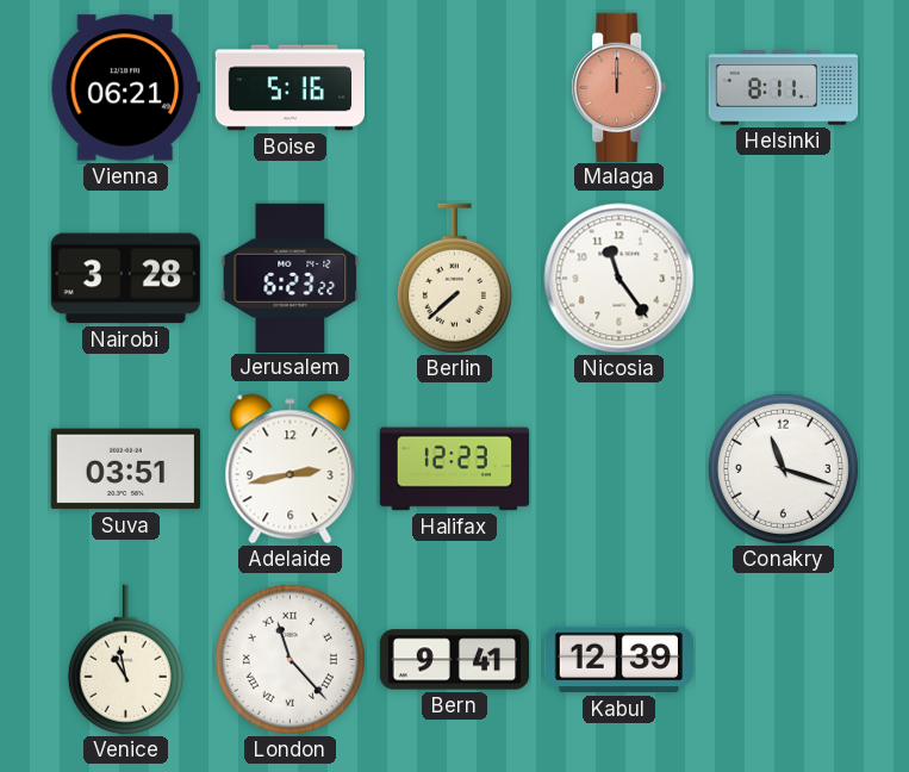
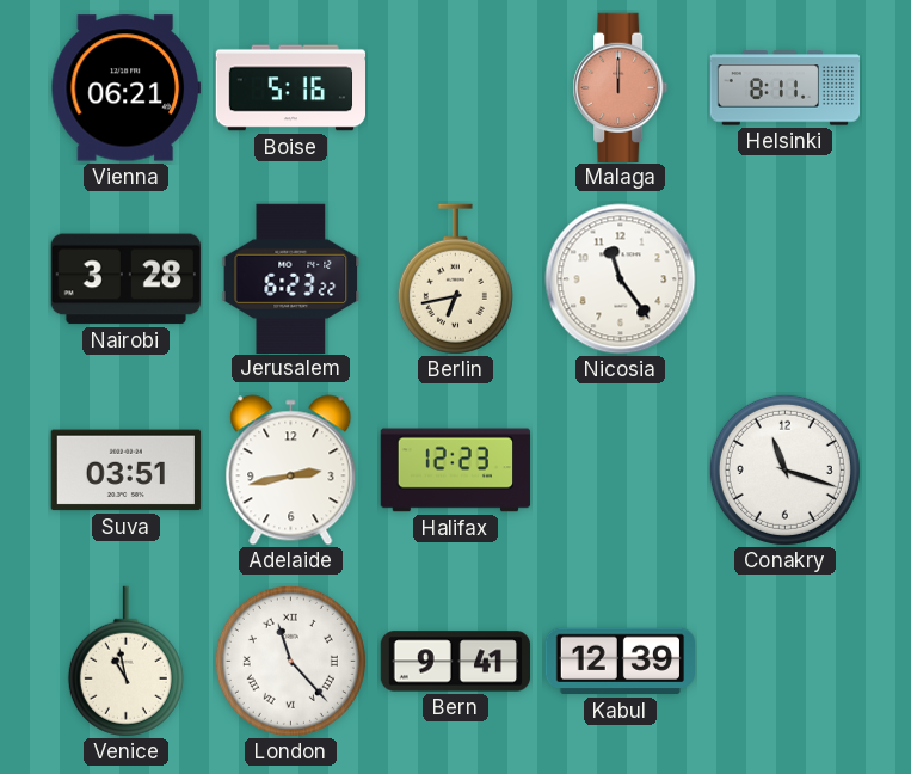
Berlin: 7:38 -> 6:43 (455, 279)
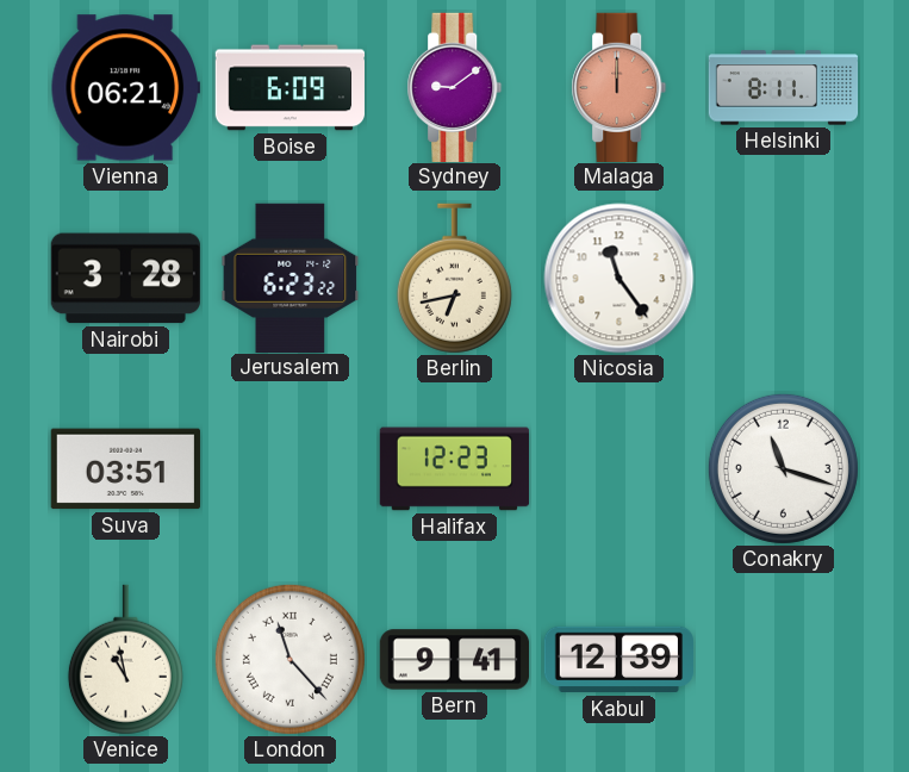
Boise: 5:16 -> 6:09 (289, 88)
Sydney: none -> 9:09 (455, 87)
Adelaide: 2:43 -> none (291, 471)
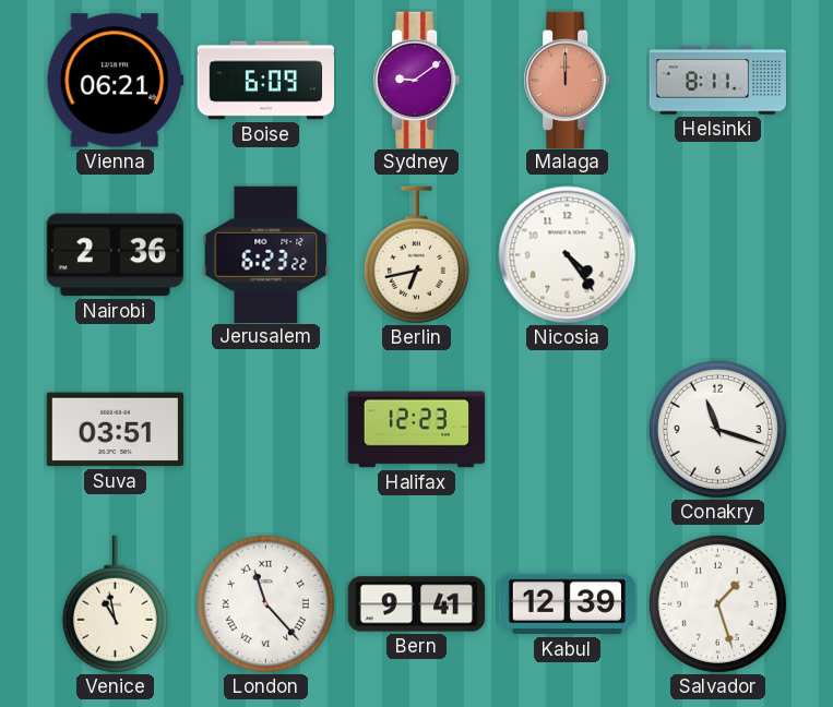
Nairobi: 3:28 -> 2:36 (115, 255)
Nicosia: 11:24 -> 4:24 (568, 255)
Salvador: none -> 1:27 (717, 603)
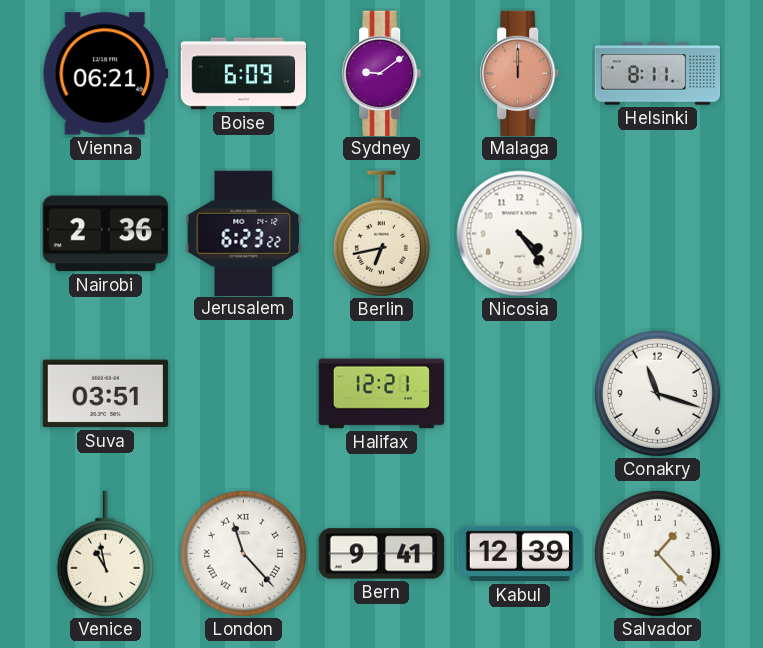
Halifax: 12:23 -> 12:21 (382, 394)
Salvador: 1:27 -> 1:23 (657, 553)
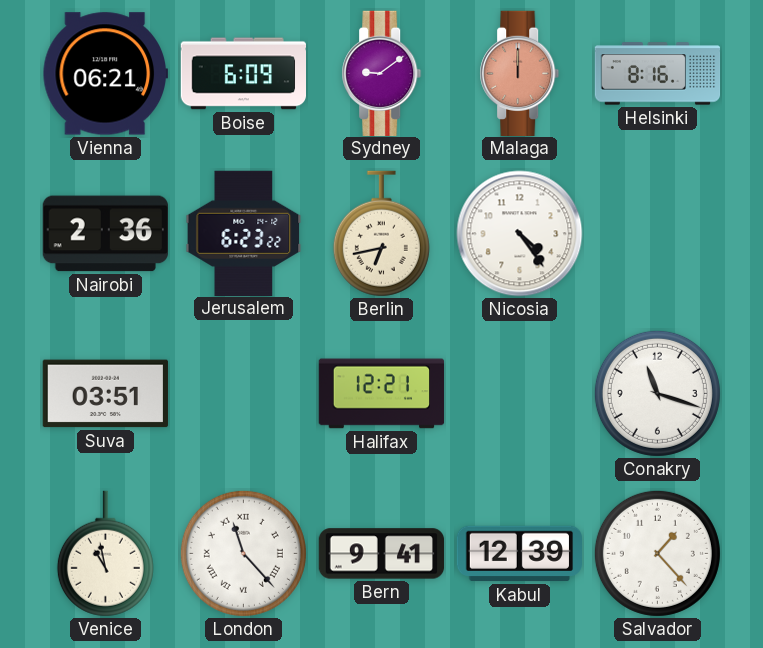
Helsinki: 8:11 -> 8:16 (658, 74)
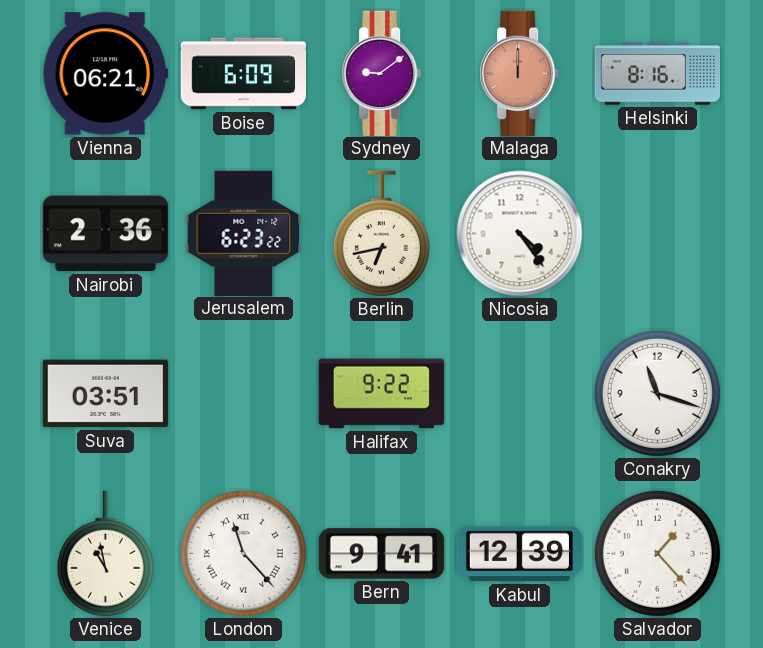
Halifax: 12:21 -> 9:22 (382, 394)
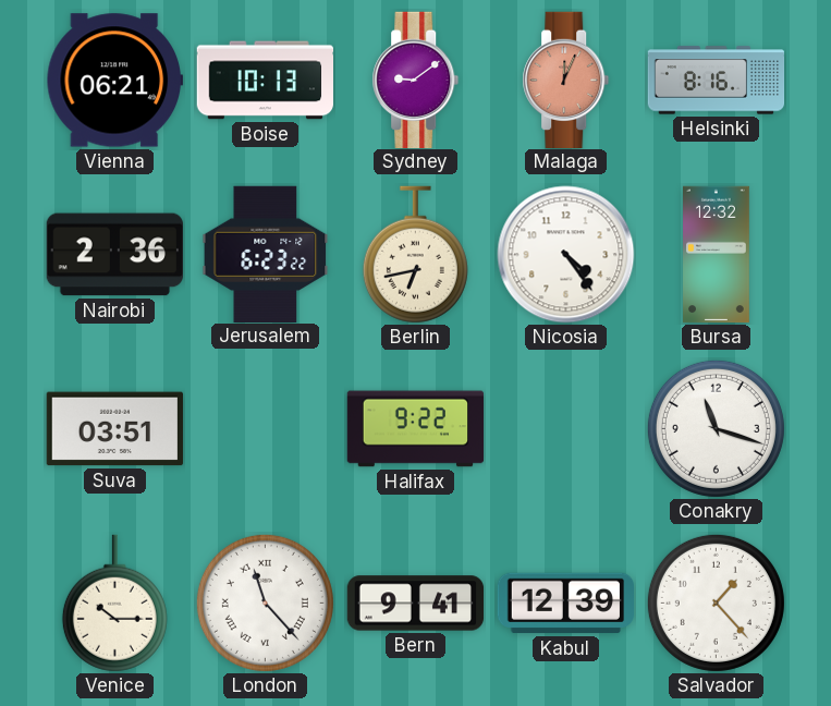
Boise: 6:09 -> 10:13 (265, 81)
Malaga: 12:00 -> 12:04 (566, 80)
Bursa: none -> 12:32 (717, 255)
Venice: 10:58 -> 10:15 (114, 604)
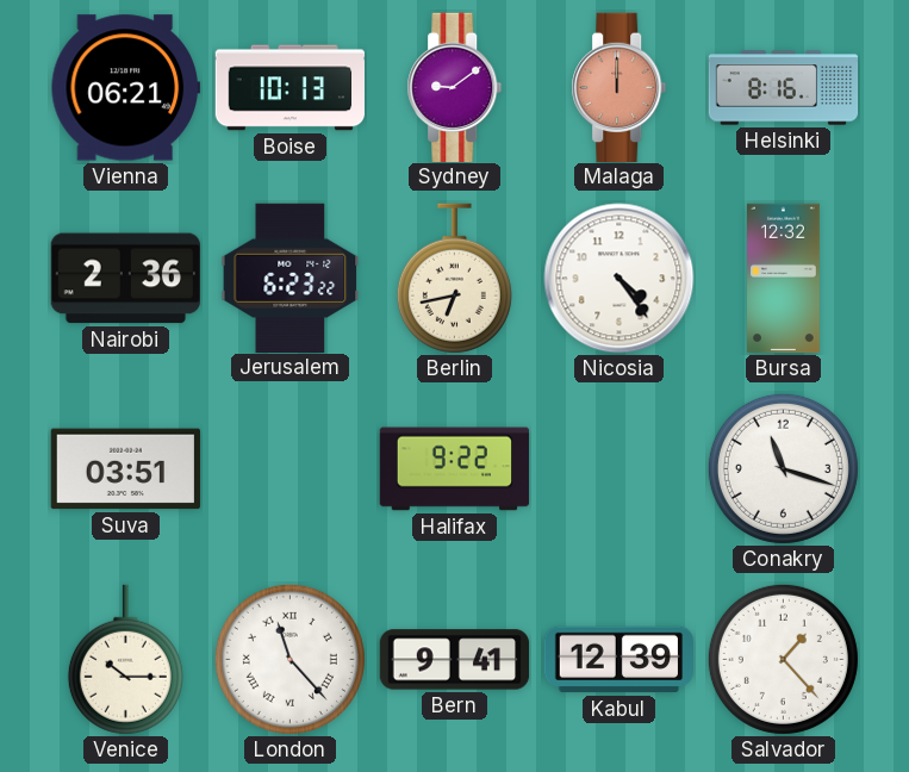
Malaga: 12:04 -> 12:00 (620, 87)
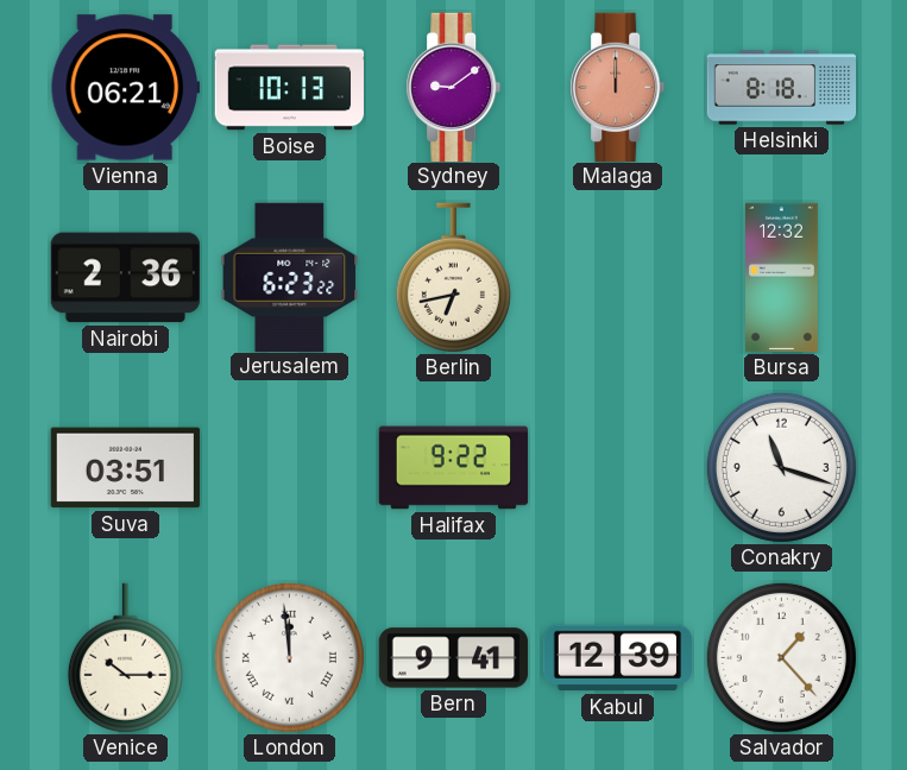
Helsinki: 8:16 -> 8:18 (782, 88)
Nicosia: 4:24 -> none (620, 279)
London: 11:23 -> 11:59 (289, 657)
